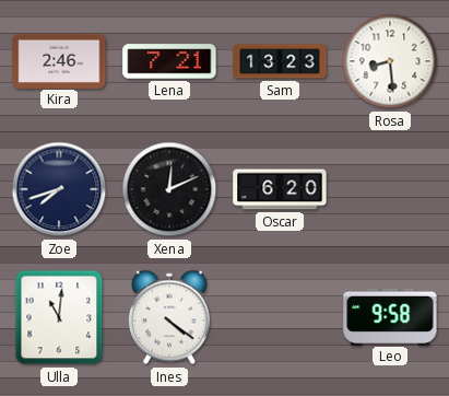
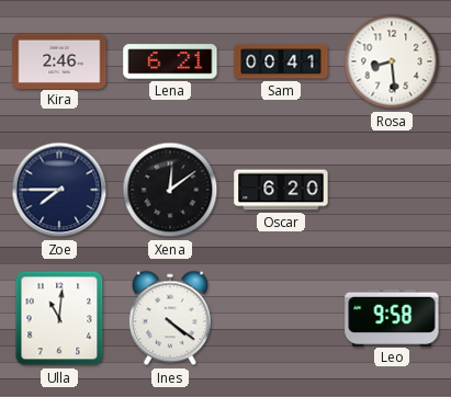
Lena: 7:21 -> 6:21 (170, 61)
Sam: 13:23 -> 00:41 (281, 61)
Zoe: 7:42 -> 7:45 (59, 190)
Xena: 12:11 -> 12:09 (170, 190)
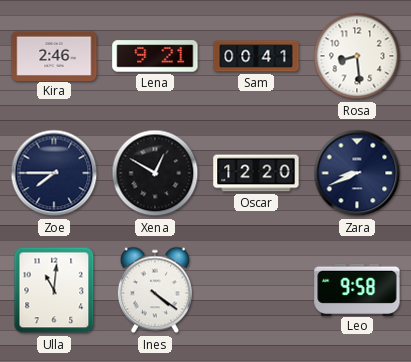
Lena: 6:21 -> 9:21 (155, 56)
Xena: 12:09 -> 12:50 (155, 173)
Oscar: 6:20 -> 12:20 (256, 173)
Zara: none -> 8:41 (357, 173)
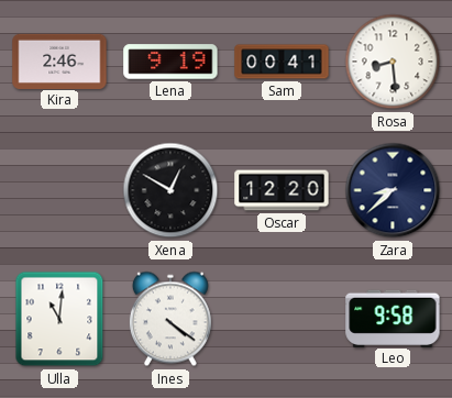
Lena: 9:21 -> 9:19 (170, 62)
Zoe: 7:45 -> none (54, 173)
Zara: 8:41 -> 8:38 (393, 190)
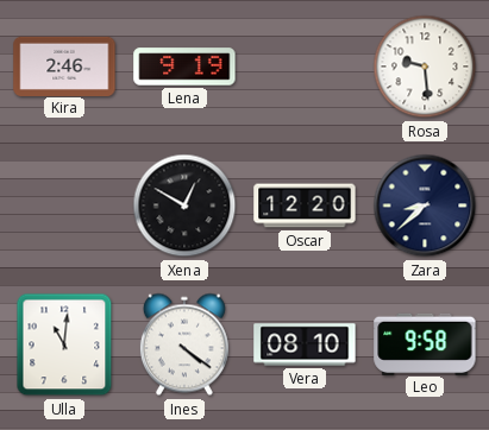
Sam: 00:41 -> none (282, 62)
Rosa: 8:29 -> 9:29 (425, 67)
Vera: none -> 08:10 (305, 344)
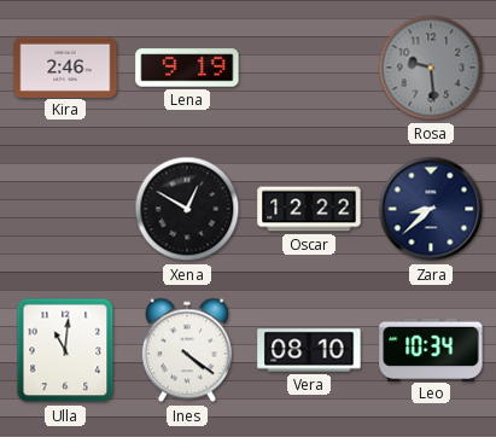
Rosa dial: white -> grey (431, 68)
Oscar: 12:20 -> 12:22 (309, 209)
Leo: 9:58 -> 10:34 (431, 349)
